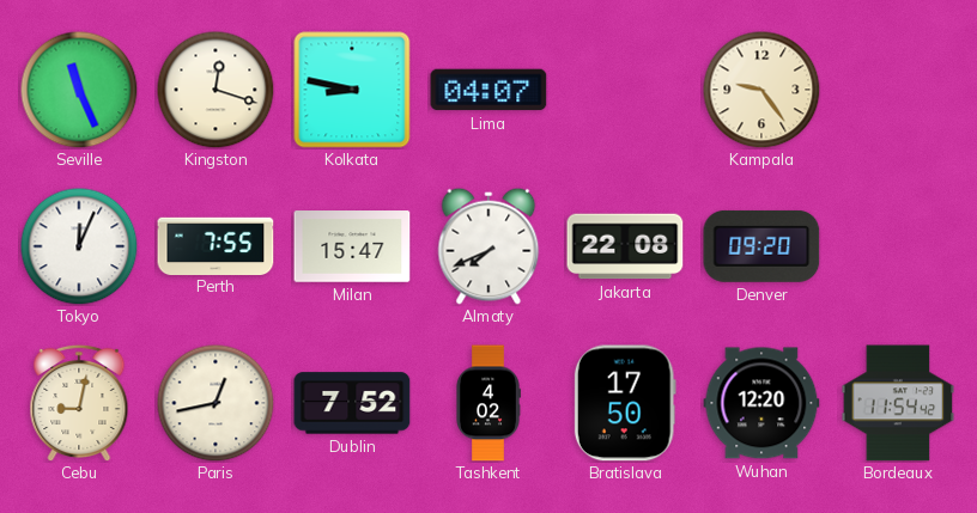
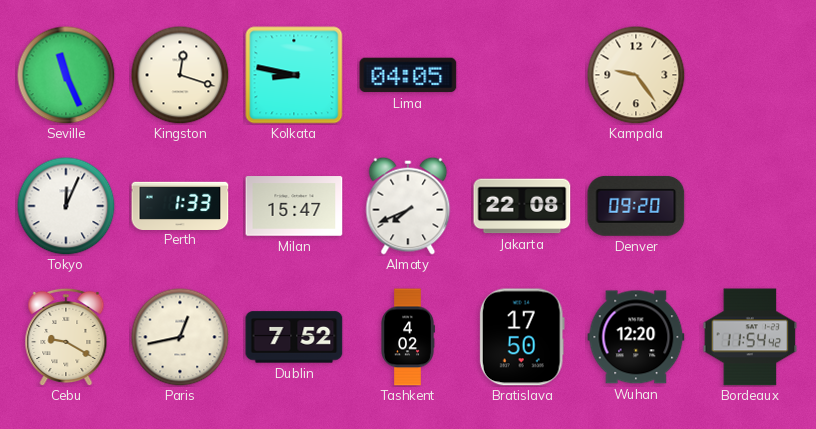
Lima: 04:07 -> 04:05 (408, 75)
Perth: 7:55 -> 1:33 (180, 205)
Cebu: 9:02 -> 9:20 (66, 337)
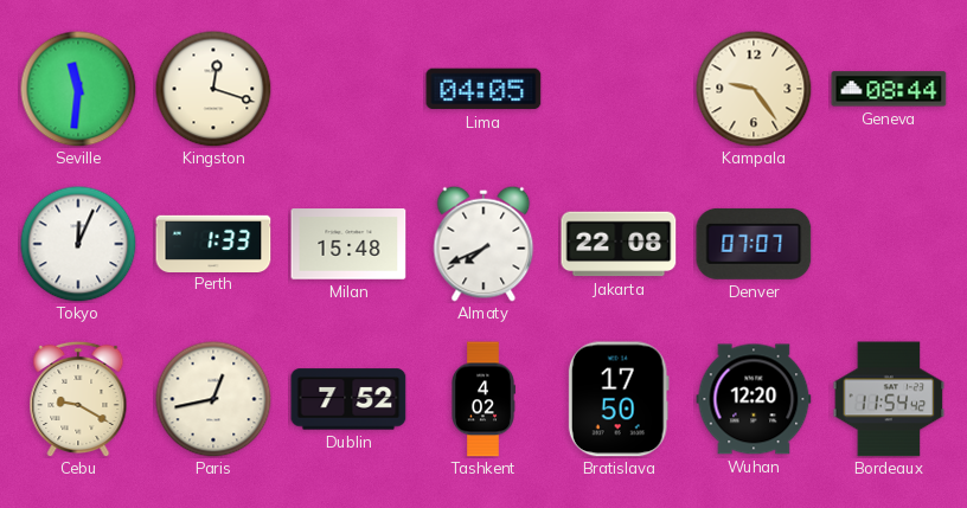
Seville: 11:26 -> 11:31 (78, 89)
Kolkata: 8:47 -> none (294, 75)
Geneva: none -> 08:44 (889, 89)
Milan: 15:47 -> 15:48 (348, 244)
Denver: 09:20 -> 07:07 (754, 244)
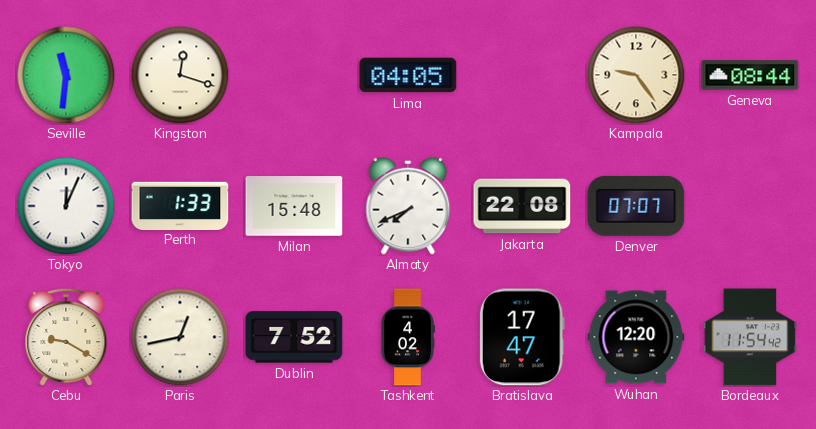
Bratislava: 17:50 -> 17:47 (522, 337)
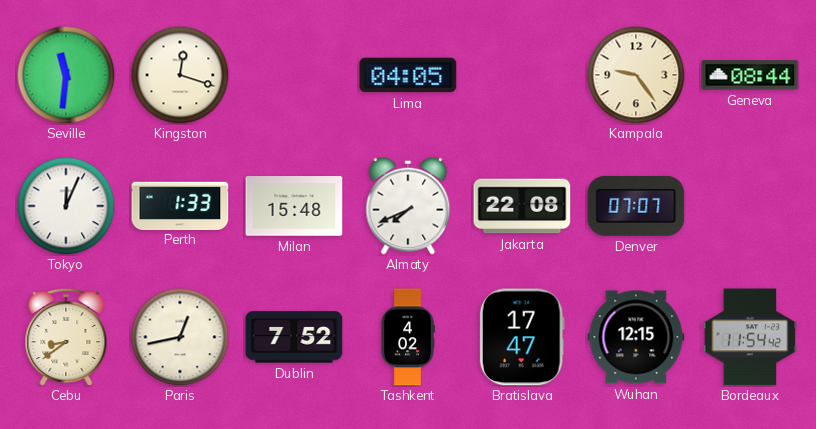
Cebu: 9:20 -> 8:39 (66, 337)
Wuhan: 12:20 -> 12:15 (636, 337)
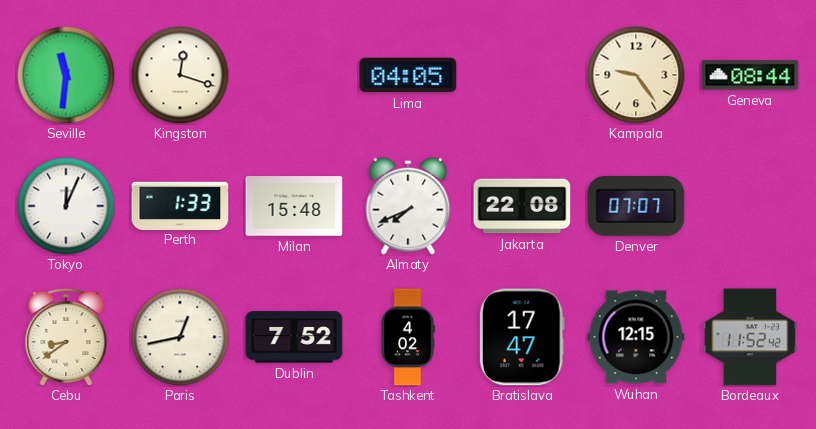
Bordeaux: 11:54 -> 11:52 (750, 337)
